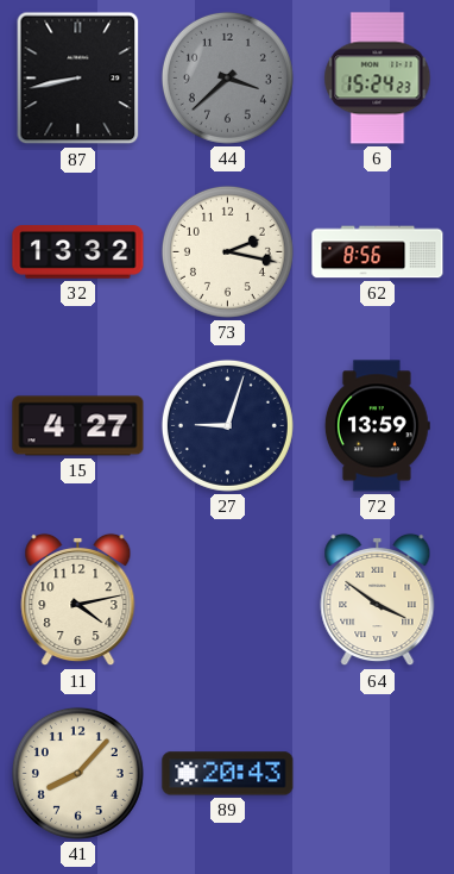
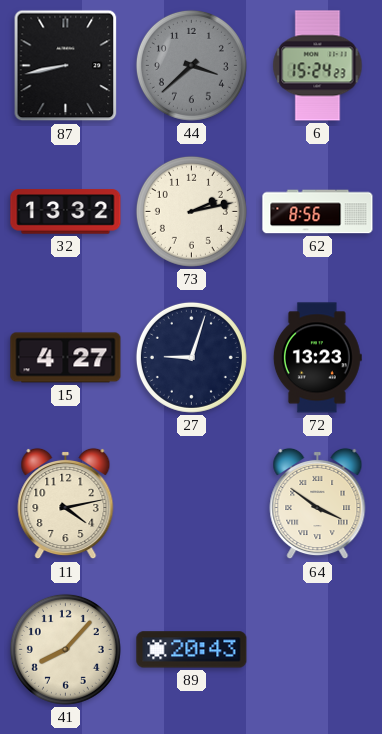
73: 2:17 -> 2:13 (191, 211)
72: 13:59 -> 13:23 (317, 358)
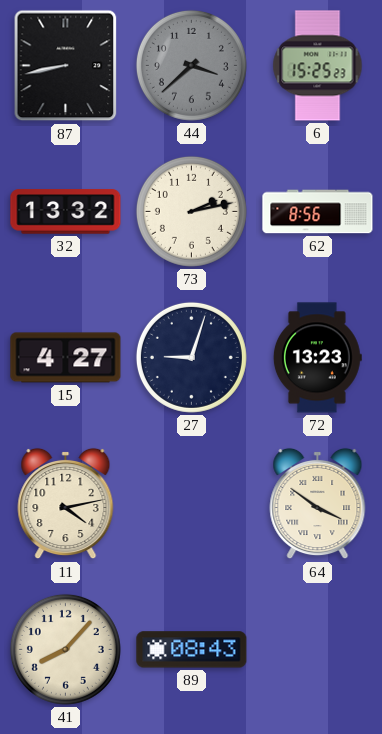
6: 15:24 -> 15:25 (318, 66)
89: 20:43 -> 08:43 (192, 650)
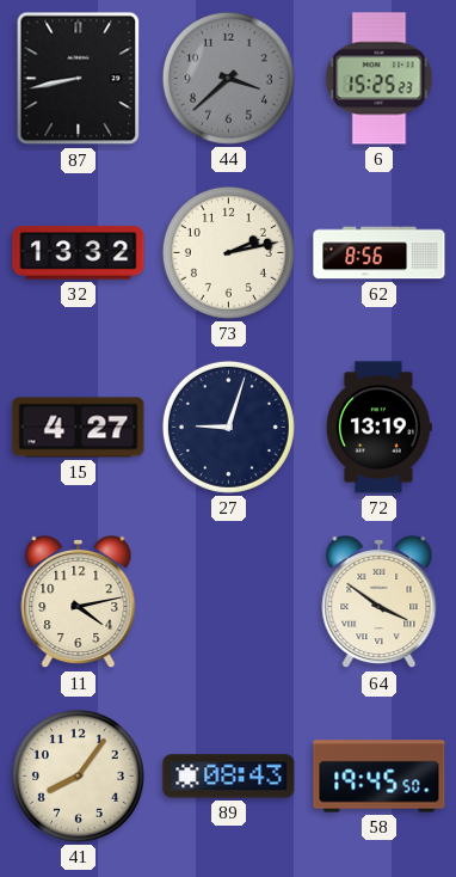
72: 13:23 -> 13:19 (378, 428)
41: 8:07 -> 8:06 (78, 775)
58: none -> 19:45 (380, 777)
